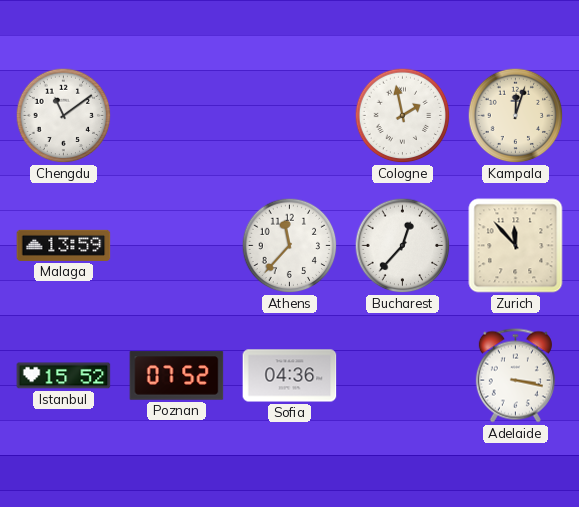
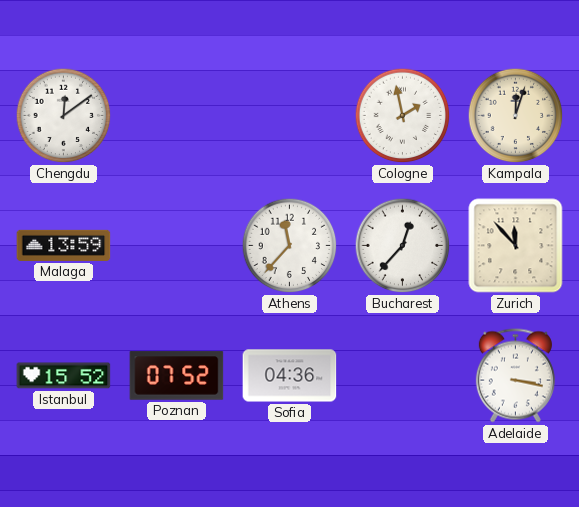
Chengdu: 11:09 -> 12:09 (64, 116)
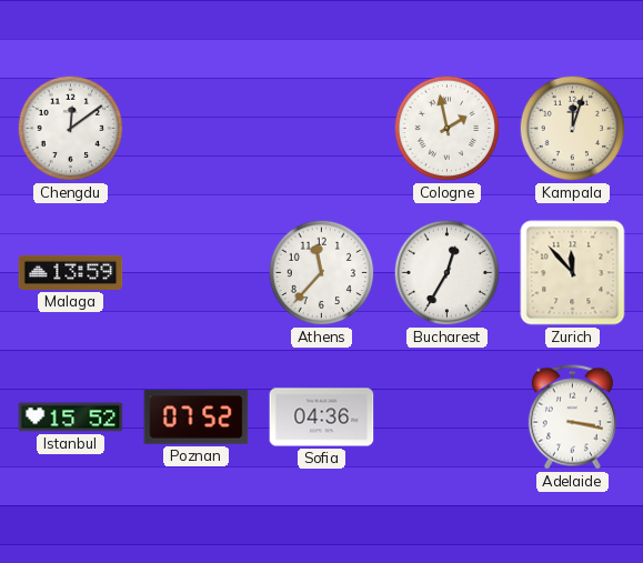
Bucharest: 12:37 -> 12:35 (448, 273)
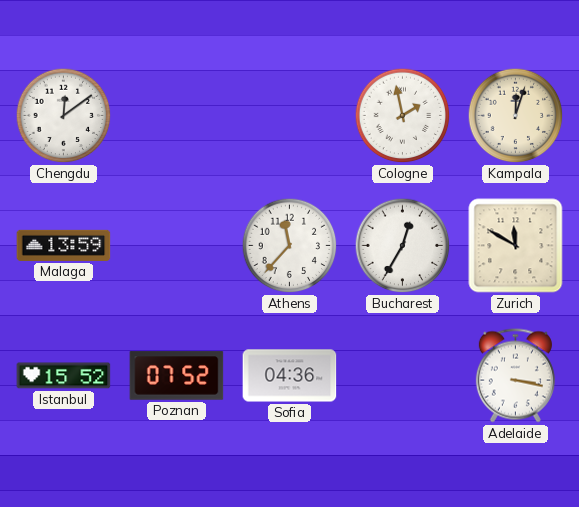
Zurich: 11:53 -> 11:50 (516, 246)
